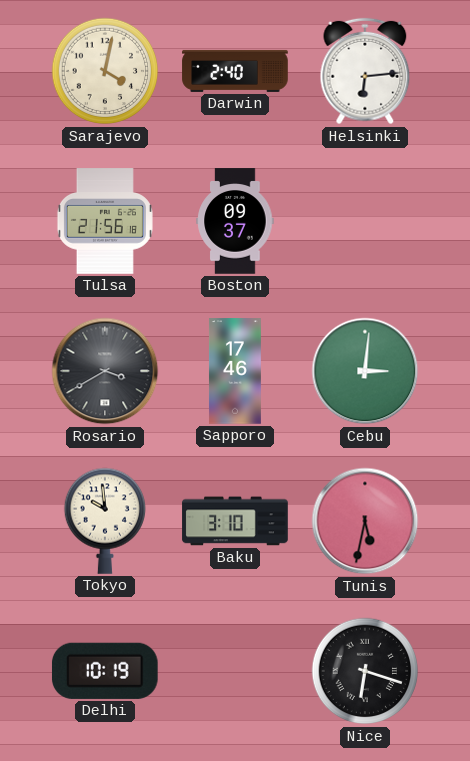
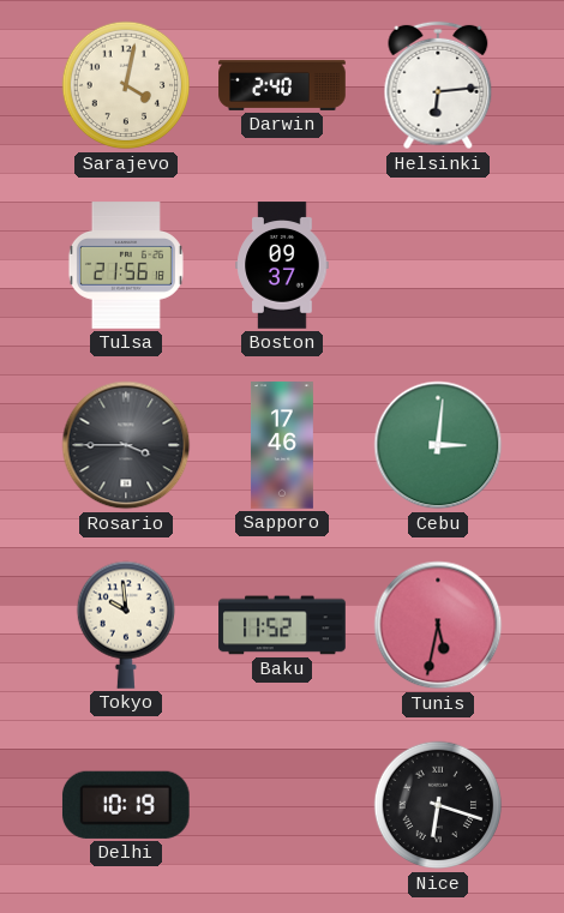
Rosario: 3:40 -> 3:45 (126, 445)
Baku: 3:10 -> 11:52 (282, 625)
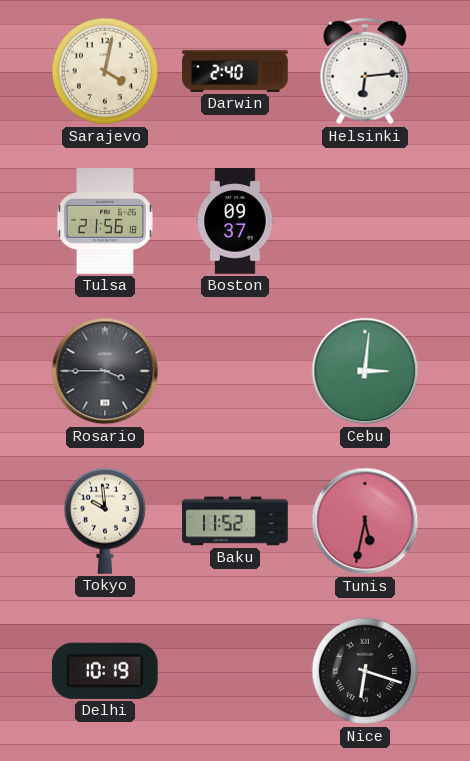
Sapporo: 17:46 -> none (282, 445)
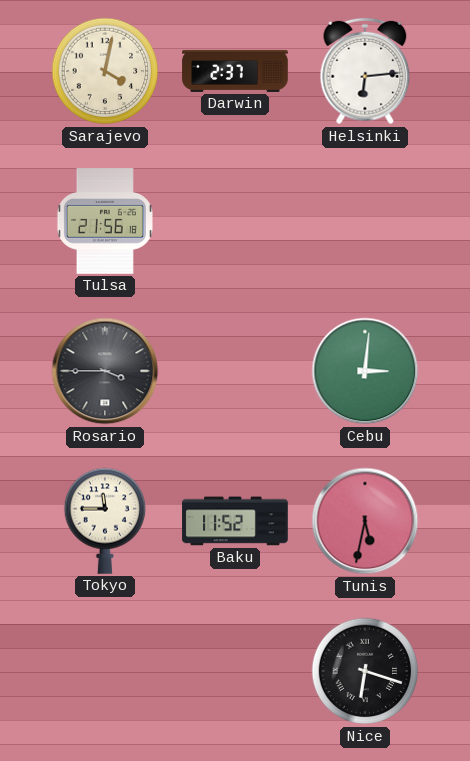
Darwin: 2:40 -> 2:37 (235, 71)
Boston: 09:37 -> none (235, 221)
Tokyo: 9:59 -> 11:45 (104, 521)
Delhi: 10:19 -> none (105, 671)
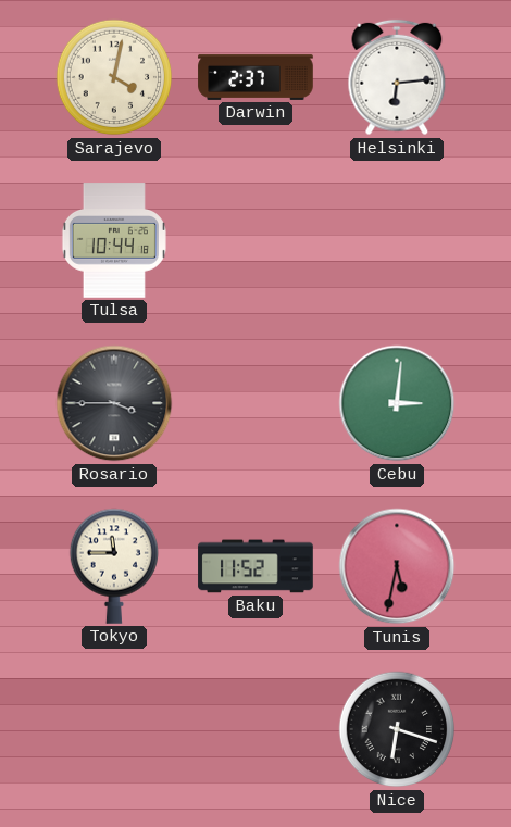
Tulsa: 21:56 -> 10:44 (114, 240)
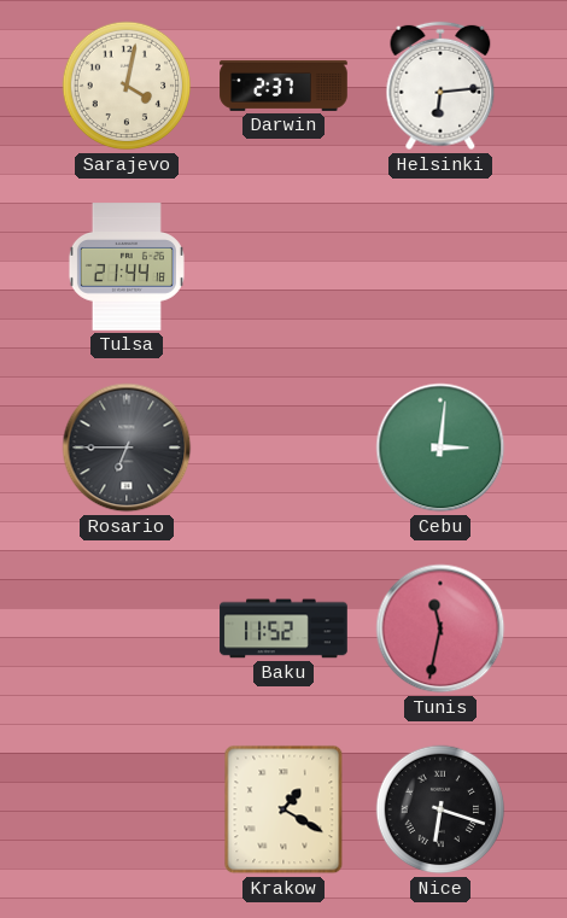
Tulsa: 10:44 -> 21:44 (127, 267)
Rosario: 3:45 -> 6:45 (127, 448)
Tokyo: 11:45 -> none (113, 566)
Tunis: 5:32 -> 11:32 (440, 628)
Krakow: none -> 1:20 (283, 809)
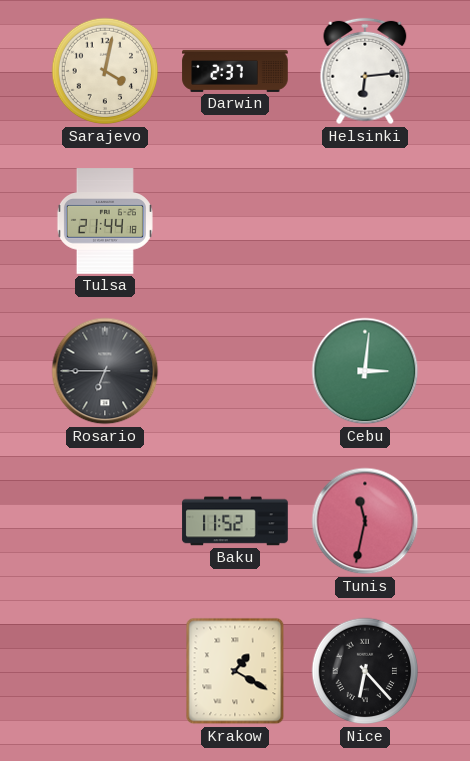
Nice: 6:18 -> 6:23 (365, 671)
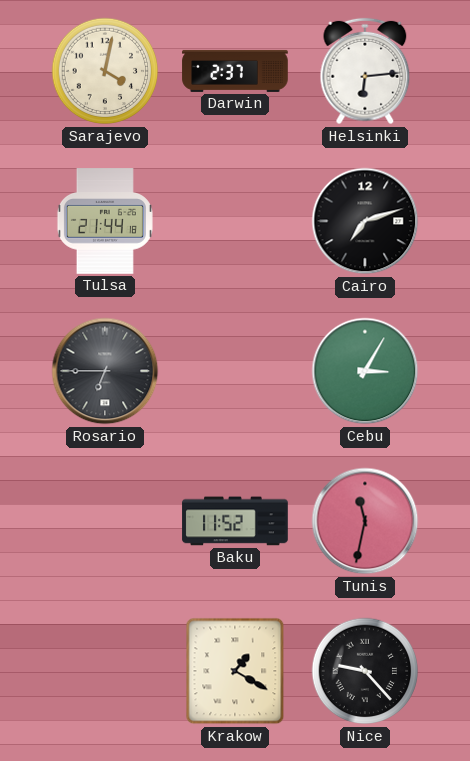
Cairo: none -> 7:12 (365, 221)
Cebu: 3:01 -> 3:05 (365, 371)
Nice: 6:23 -> 9:23 (365, 671)
